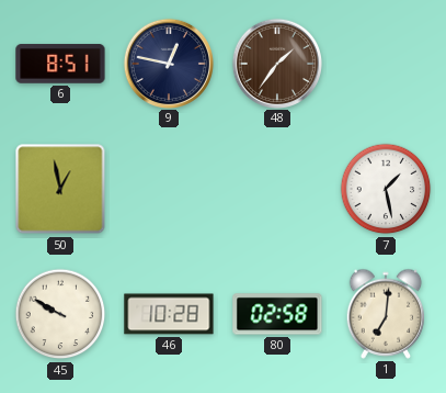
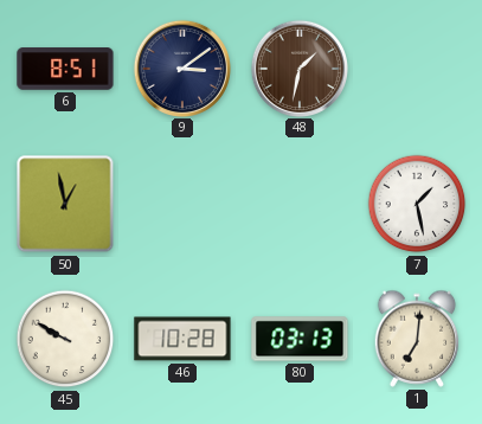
9: 12:47 -> 3:09 (181, 68)
48: 1:36 -> 1:32 (298, 68)
80: 02:58 -> 03:13 (300, 339)
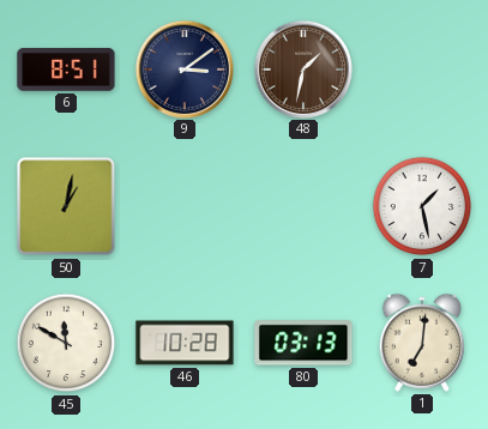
50: 12:58 -> 1:02 (66, 206)
45: 9:50 -> 11:50 (66, 343)
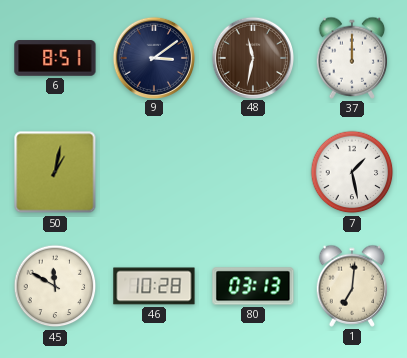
48: 1:32 -> 11:32 (252, 57)
37: none -> 12:00 (352, 58)
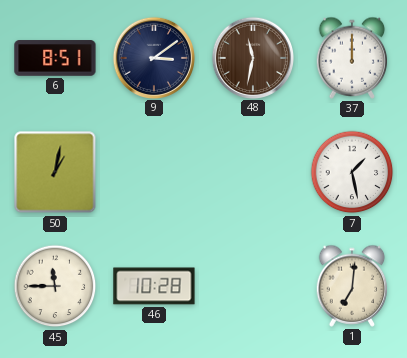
45: 11:50 -> 11:45 (55, 286)
80: 03:13 -> none (253, 286)
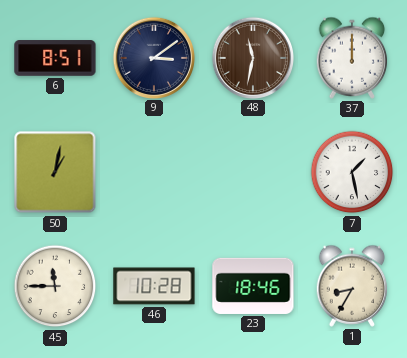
23: none -> 18:46 (253, 286)
1: 7:01 -> 8:35 (352, 286)
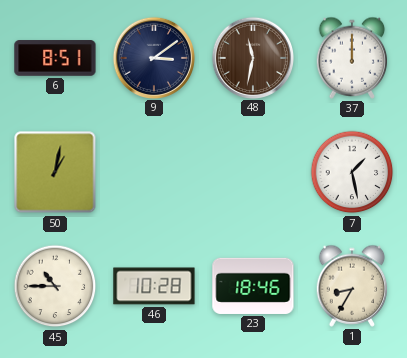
45: 11:45 -> 10:45 (55, 286)
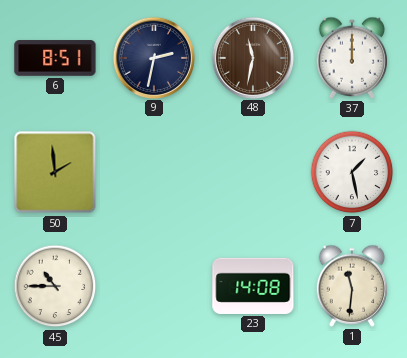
9: 3:09 -> 2:32 (153, 57)
50: 1:02 -> 1:59 (55, 172)
46: 10:28 -> none (154, 286)
23: 18:46 -> 14:08 (253, 286)
1: 8:35 -> 11:31 (352, 286)
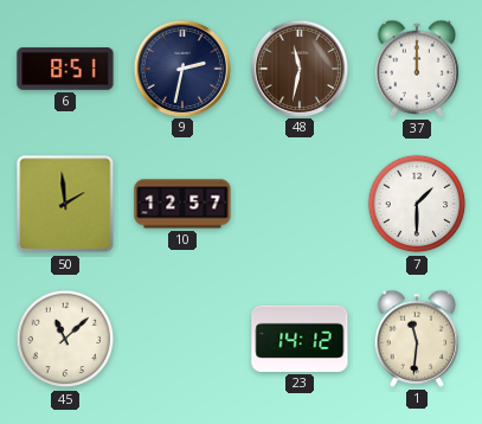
10: none -> 12:57 (182, 204)
7: 1:28 -> 1:30 (417, 204)
45: 10:45 -> 11:08 (65, 339)
23: 14:08 -> 14:12 (300, 339)
